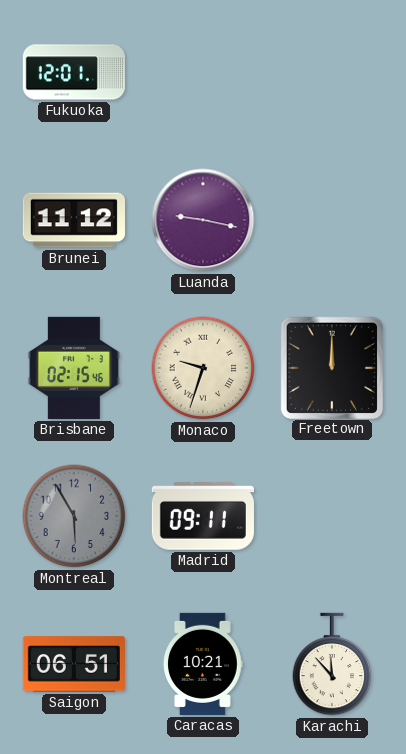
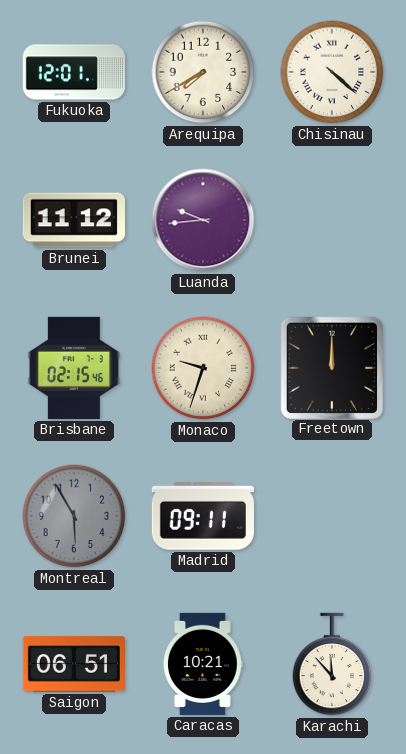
Arequipa: none -> 7:40 (203, 72)
Chisinau: none -> 4:22 (332, 72)
Luanda: 9:17 -> 9:44 (203, 220)
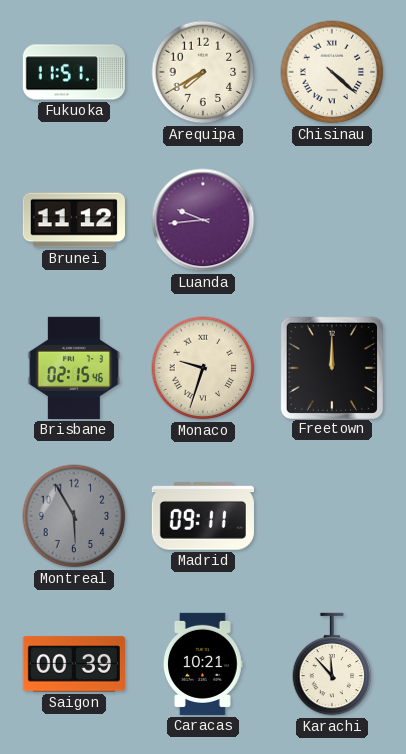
Fukuoka: 12:01 -> 11:51 (74, 72)
Saigon: 06:51 -> 00:39 (74, 664)
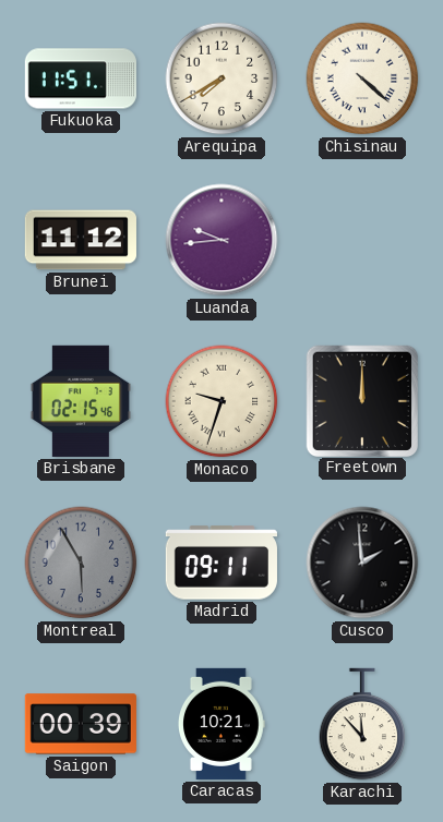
Cusco: none -> 1:59 (362, 563)
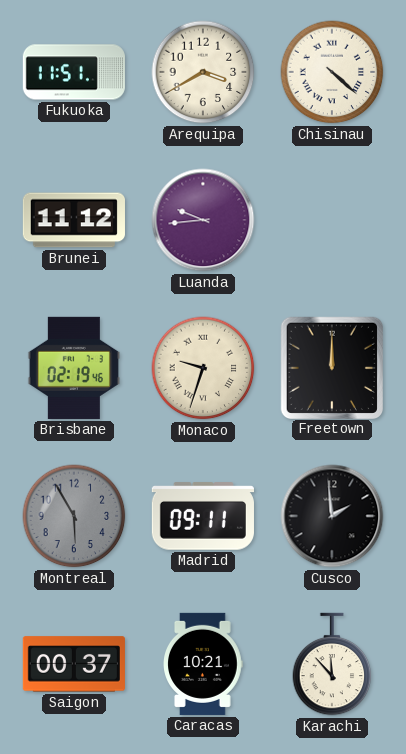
Arequipa: 7:40 -> 3:40 (203, 72)
Brisbane: 02:15 -> 02:19 (74, 368)
Saigon: 00:39 -> 00:37 (74, 664)
